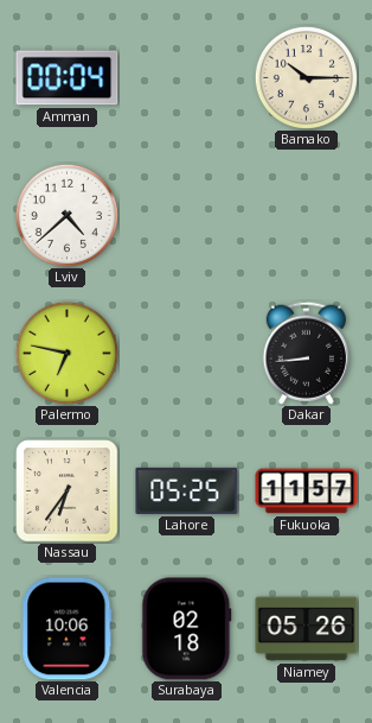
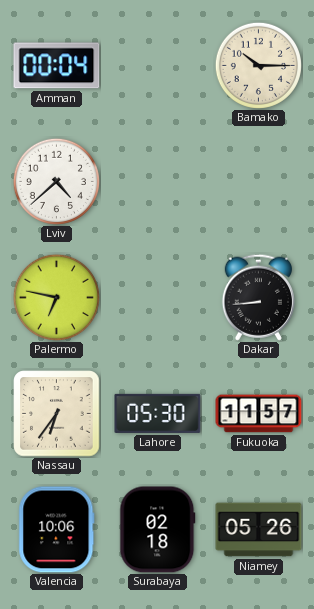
Lahore: 05:25 -> 05:30 (158, 413)
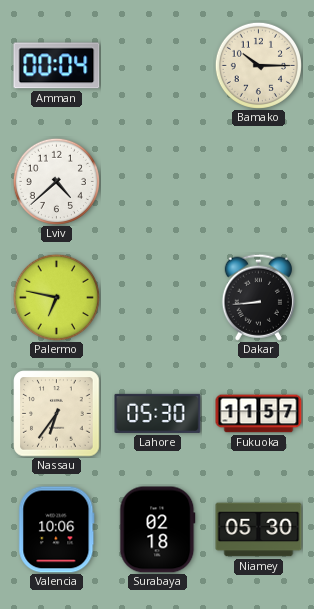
Niamey: 05:26 -> 05:30 (259, 530)
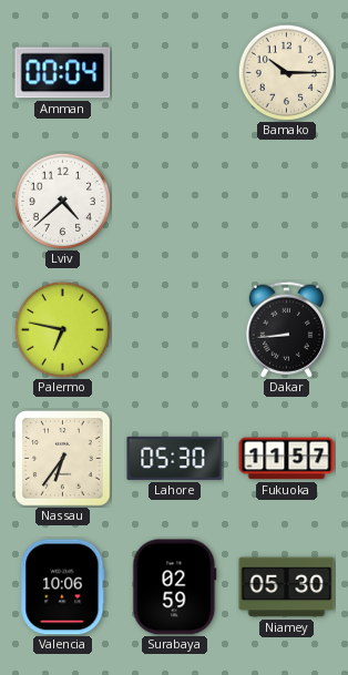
Surabaya: 02:18 -> 02:59 (175, 587)
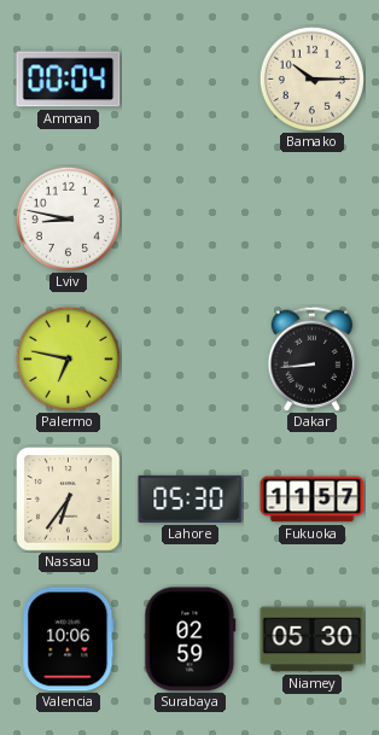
Lviv: 4:38 -> 8:47 (68, 218)
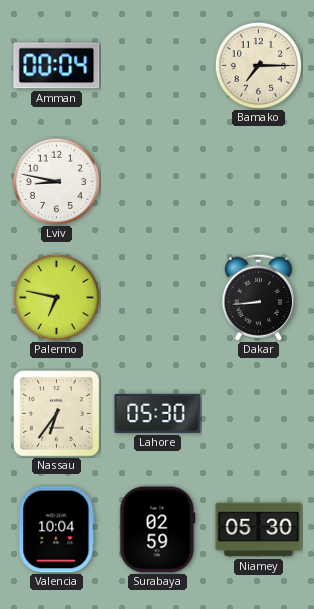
Bamako: 10:15 -> 7:15 (258, 65)
Fukuoka: 11:57 -> none (313, 500)
Valencia: 10:06 -> 10:04 (57, 530)
